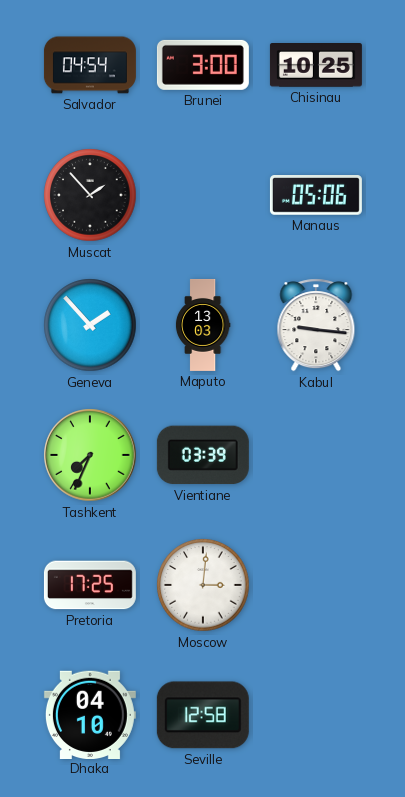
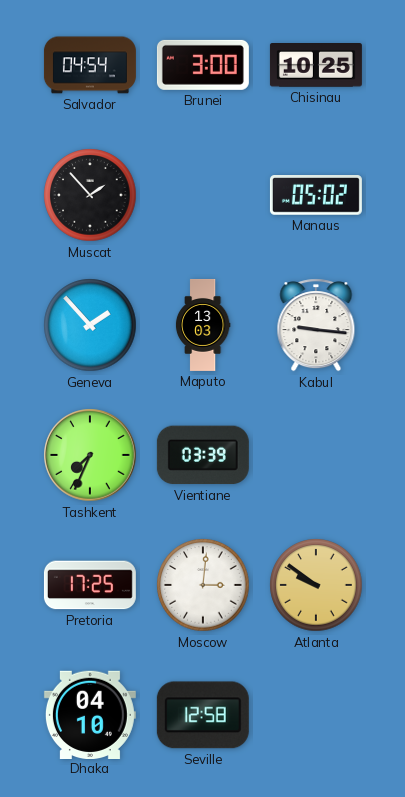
Manaus: 05:06 -> 05:02 (316, 195)
Atlanta: none -> 9:51 (316, 585)
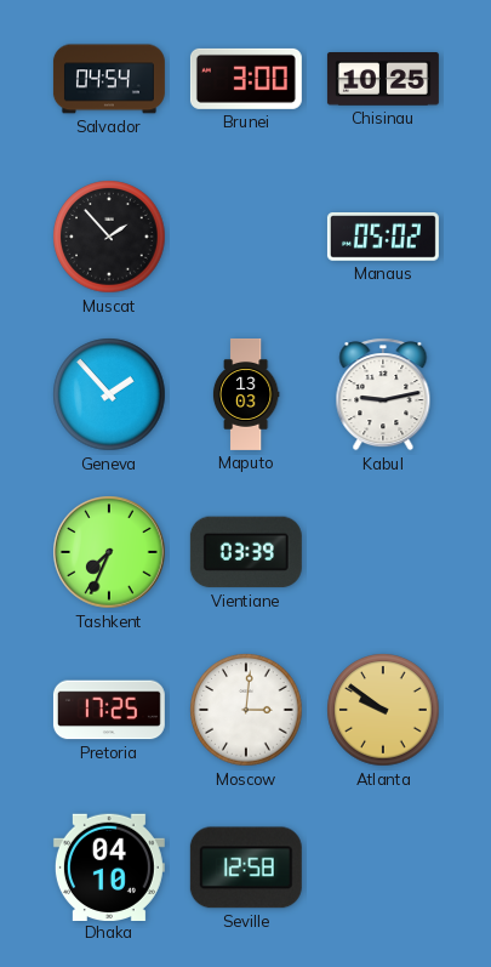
Kabul: 9:16 -> 9:13 (383, 394)
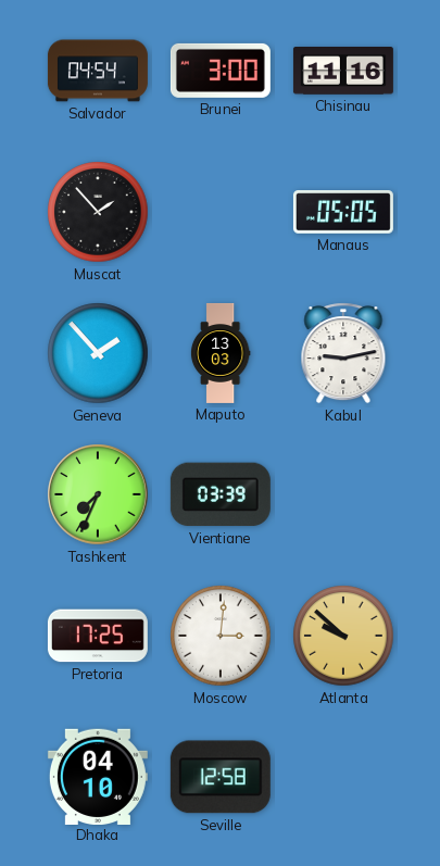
Chisinau: 10:25 -> 11:16 (343, 72)
Manaus: 05:02 -> 05:05 (343, 212)
Atlanta: 9:51 -> 9:52 (343, 636)
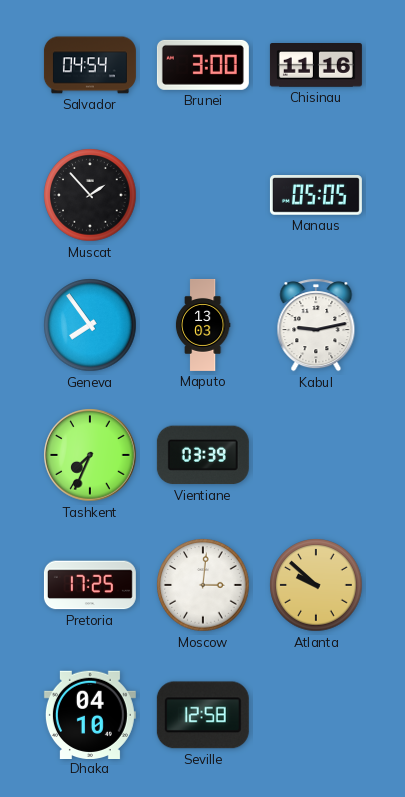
Geneva: 1:53 -> 7:54 (90, 325)
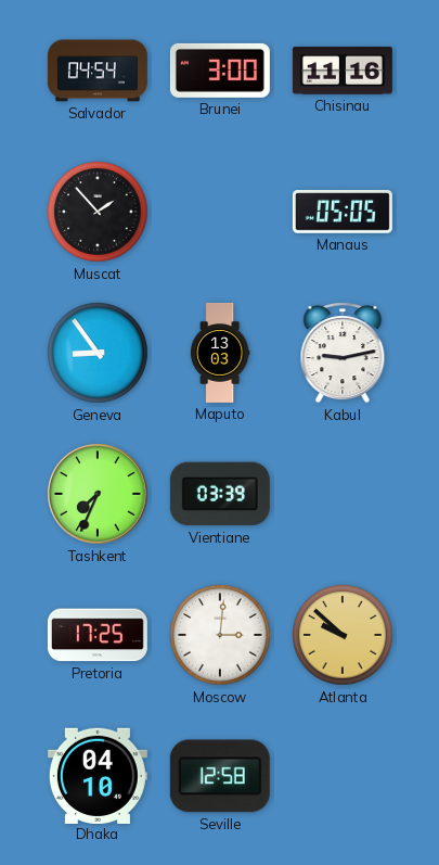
Geneva: 7:54 -> 8:54 (98, 353)
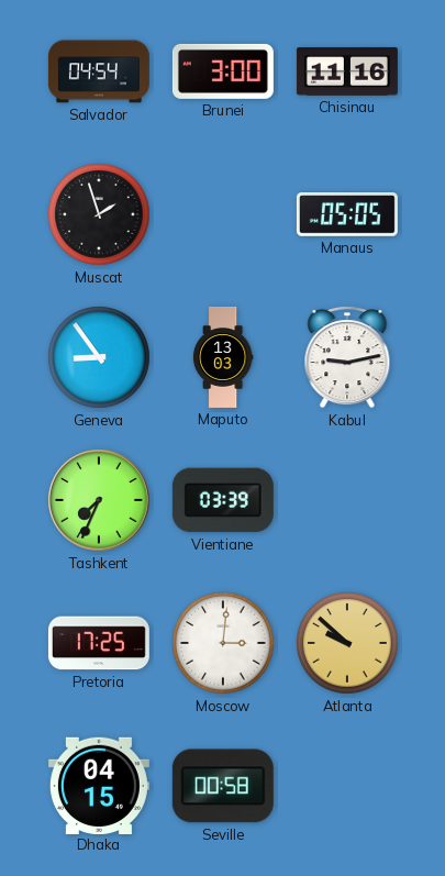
Muscat: 1:53 -> 1:57 (99, 214)
Dhaka: 04:10 -> 04:15 (99, 785)
Seville: 12:58 -> 00:58 (223, 786)
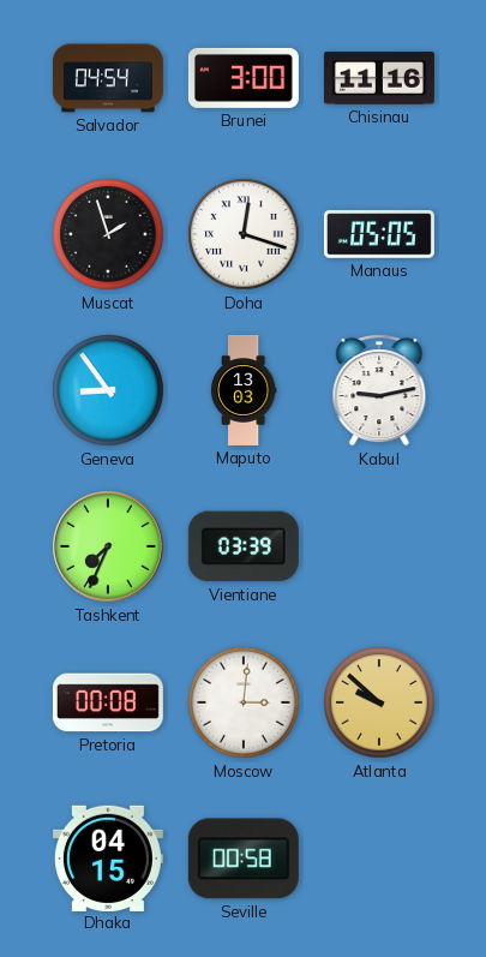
Doha: none -> 12:18 (244, 234)
Pretoria: 17:25 -> 00:08 (108, 702)
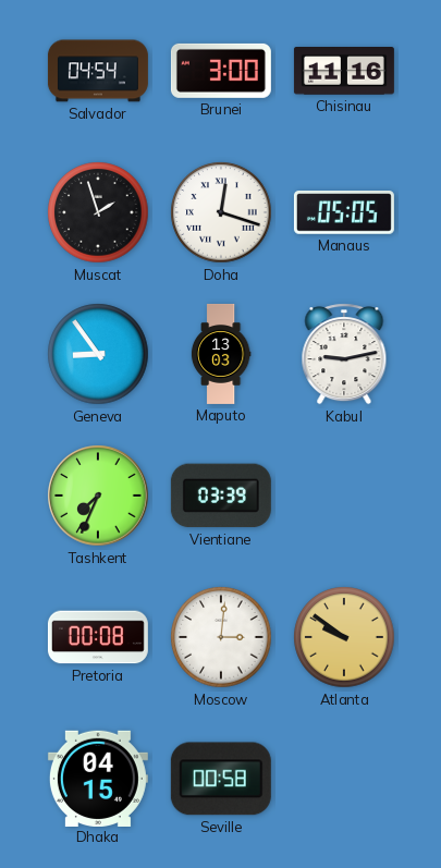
Atlanta: 9:52 -> 9:51 (344, 637)
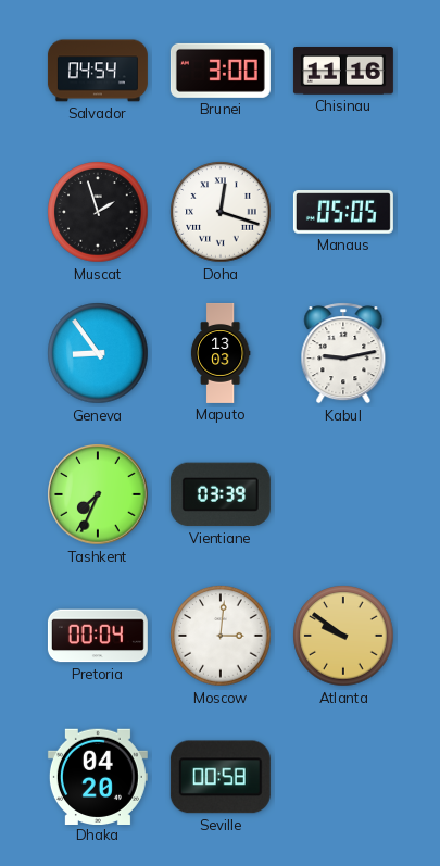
Pretoria: 00:08 -> 00:04 (98, 636)
Dhaka: 04:15 -> 04:20 (98, 776)
